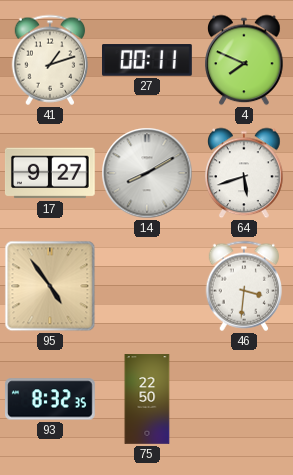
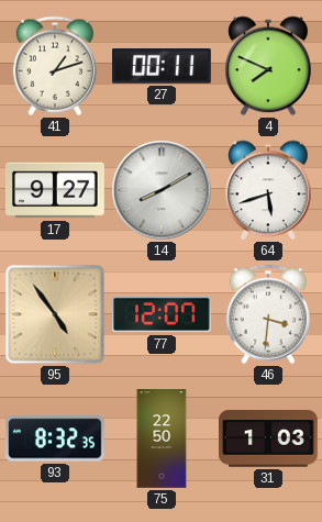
77: none -> 12:07 (162, 314)
31: none -> 1:03 (269, 438)
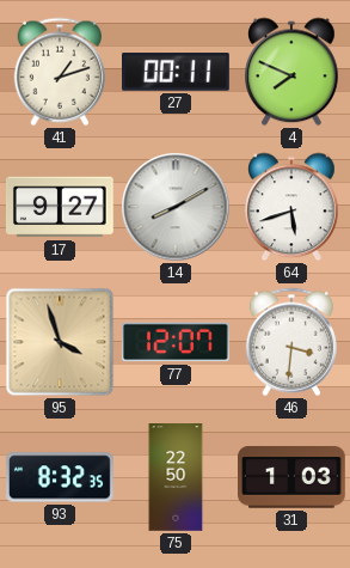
95: 4:54 -> 3:57 (60, 342)
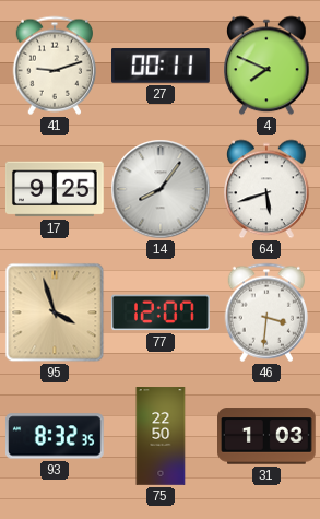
41: 1:12 -> 9:12 (55, 66)
17: 9:27 -> 9:25 (55, 189)
14: 8:10 -> 8:06 (161, 189)
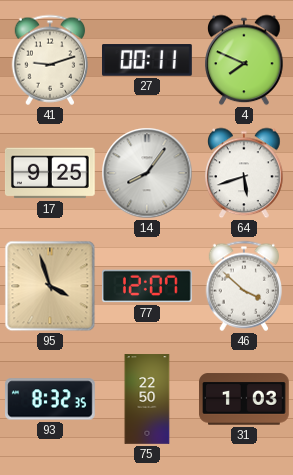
46: 3:31 -> 3:52 (244, 286)
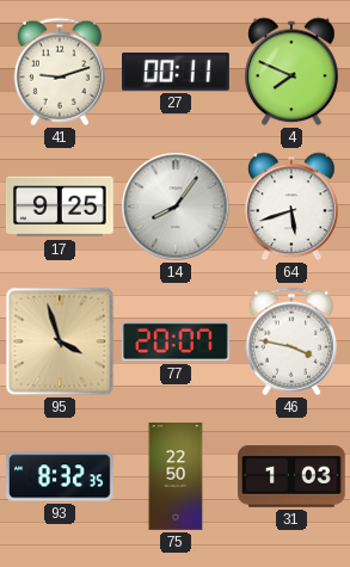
77: 12:07 -> 20:07 (176, 341)
46: 3:52 -> 3:47 (291, 341)
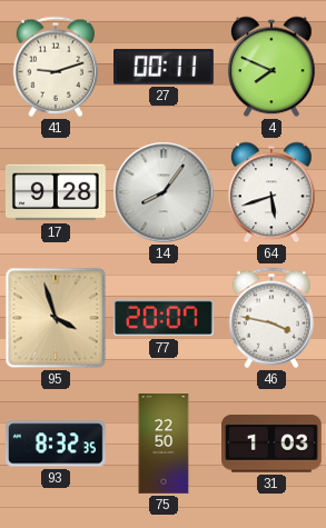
17: 9:25 -> 9:28 (56, 192)
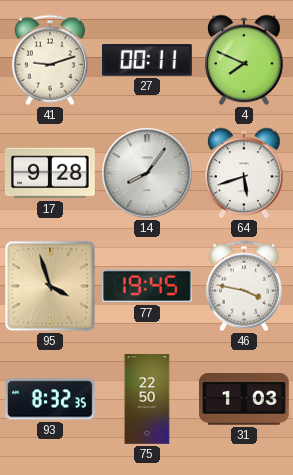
77: 20:07 -> 19:45 (147, 286)
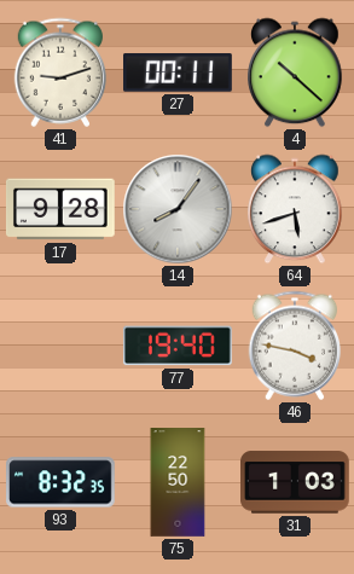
4: 7:49 -> 10:22 (295, 73)
95: 3:57 -> none (50, 286)
77: 19:45 -> 19:40 (178, 346)
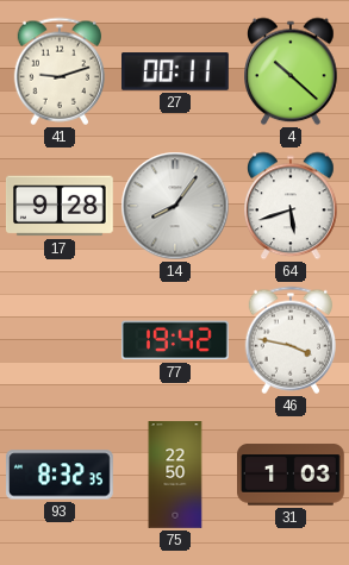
77: 19:40 -> 19:42 (175, 340)
